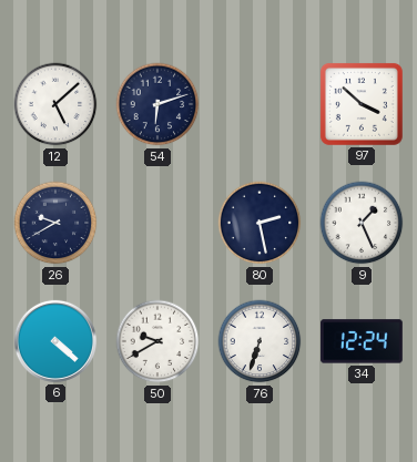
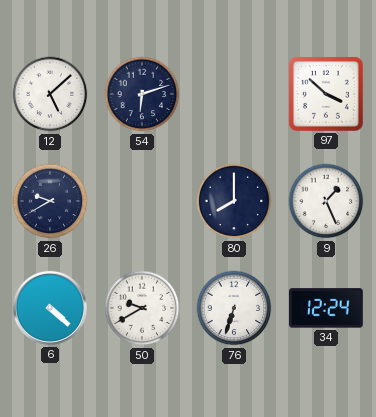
80: 2:28 -> 8:00 (234, 201)
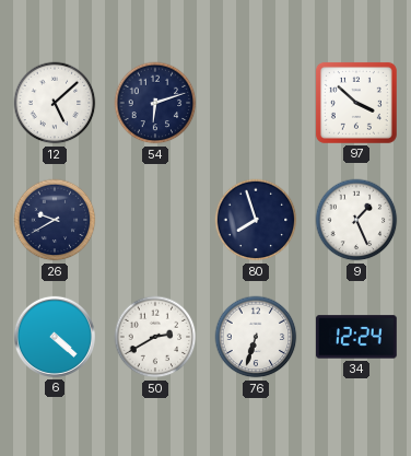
80: 8:00 -> 7:57 (256, 220)
50: 9:40 -> 2:40 (155, 337)
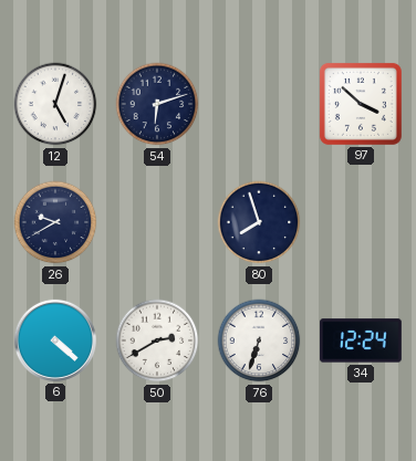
12: 5:08 -> 5:03 (55, 104)
9: 1:26 -> none (356, 220)
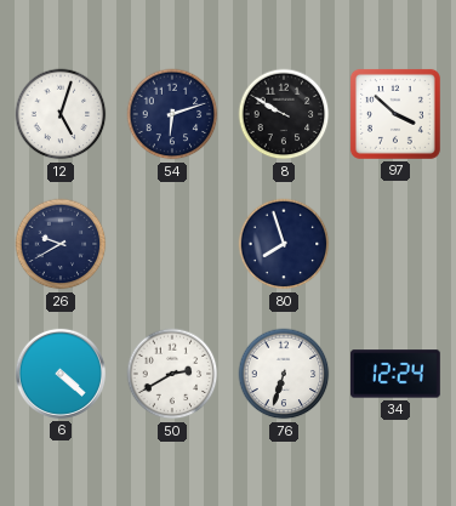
8: none -> 9:50 (284, 114)
